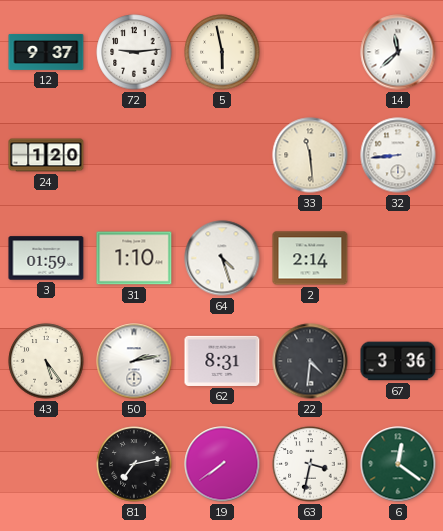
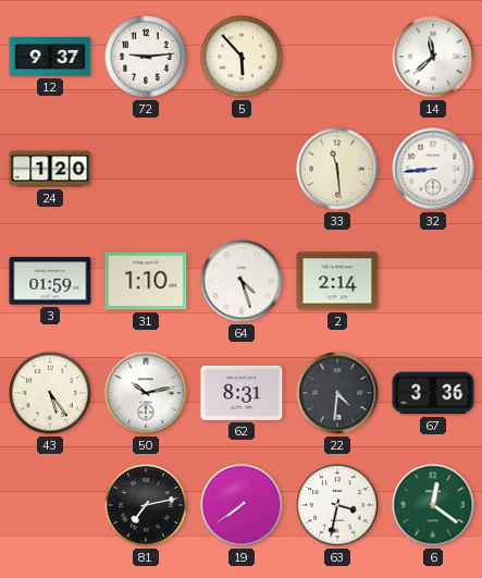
5: 5:58 -> 5:53 (242, 57)
50: 2:13 -> 10:13 (146, 393)
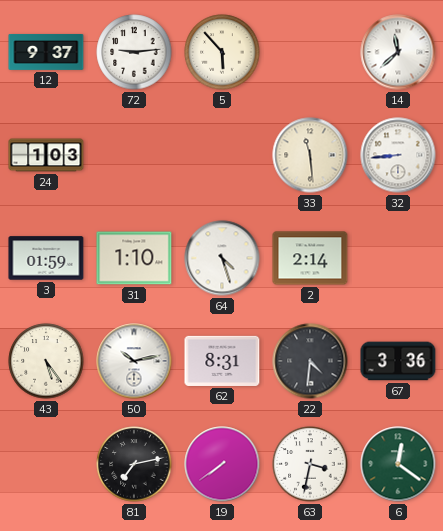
24: 1:20 -> 1:03 (46, 155)
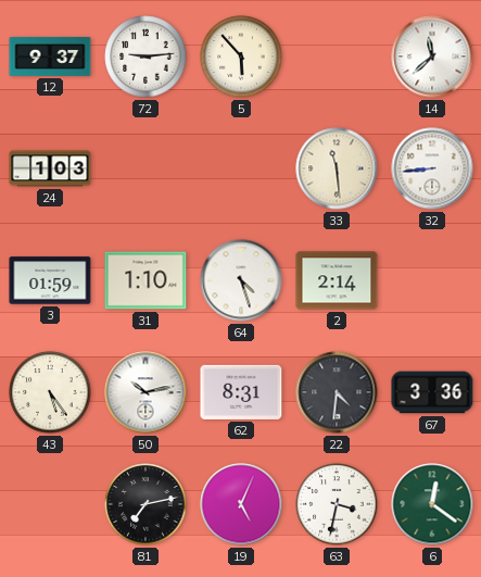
19: 7:39 -> 5:04 (241, 504)
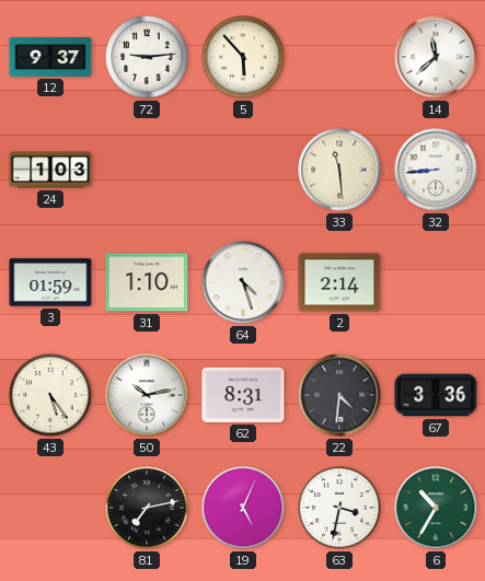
6: 12:21 -> 10:35 (436, 508)
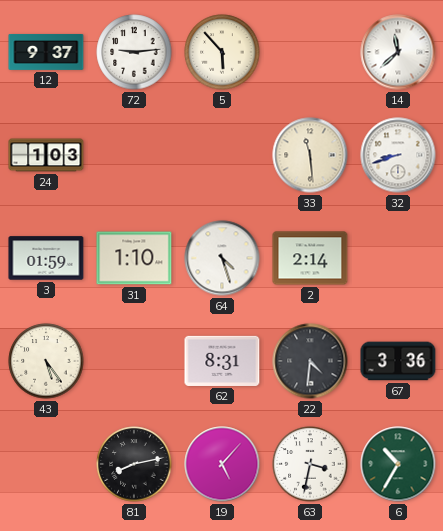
32: 8:44 -> 8:42 (398, 155)
50: 10:13 -> none (147, 395)
81: 7:13 -> 8:13 (134, 464)
19: 5:04 -> 5:07 (222, 464)
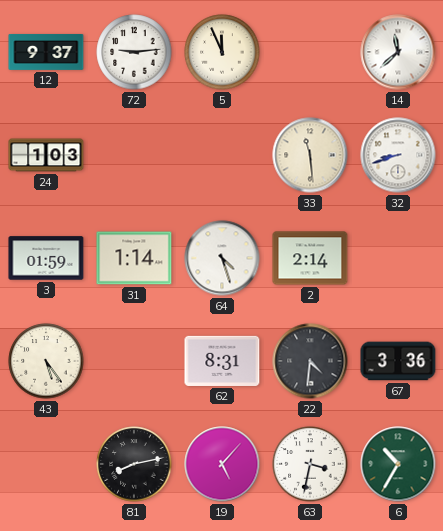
5: 5:53 -> 11:56 (222, 52)
31: 1:10 -> 1:14 (134, 258)
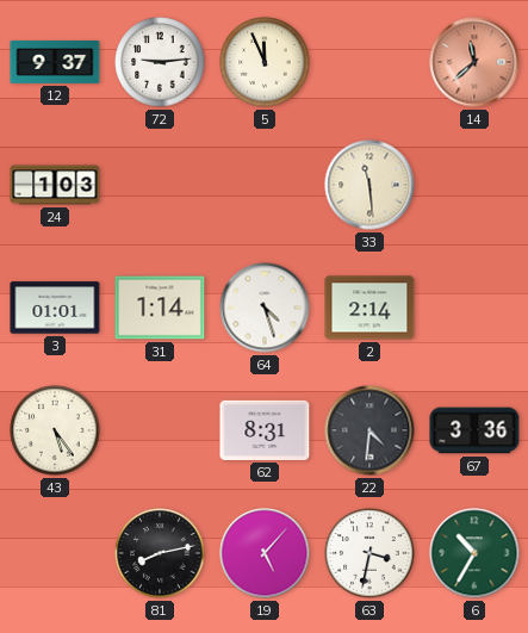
14 dial: white -> salmon (474, 62)
32: 8:42 -> none (398, 155)
3: 01:59 -> 01:01 (55, 308)
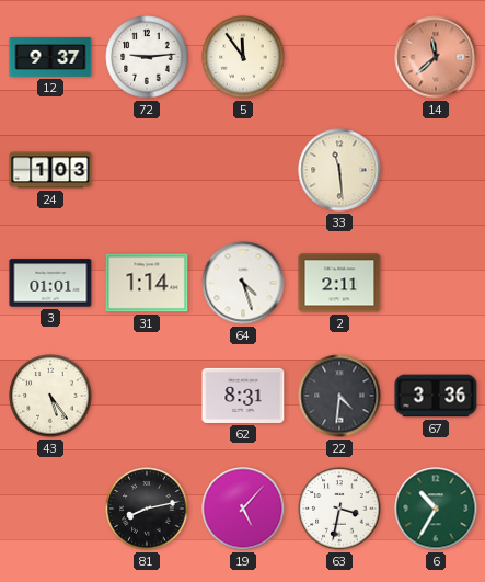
5: 11:56 -> 11:54 (243, 57)
2: 2:14 -> 2:11 (339, 283)
